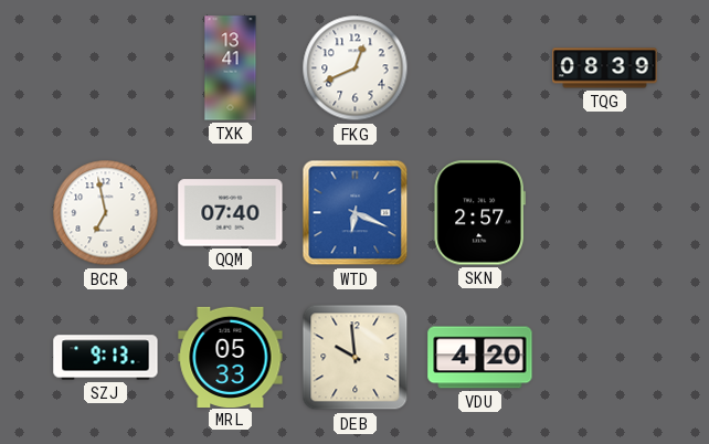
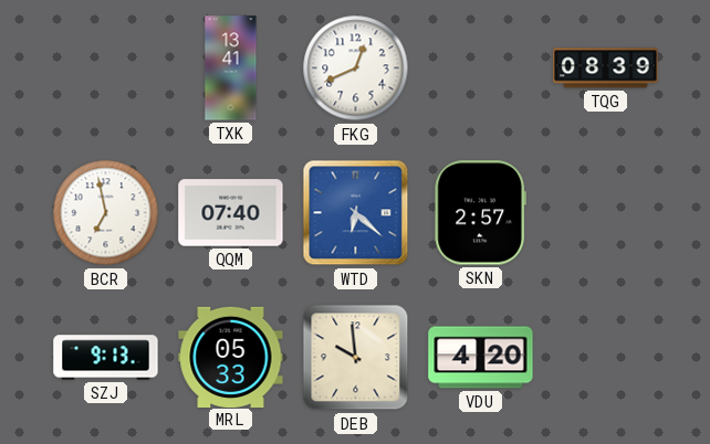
WTD: 6:19 -> 6:22 (356, 213)
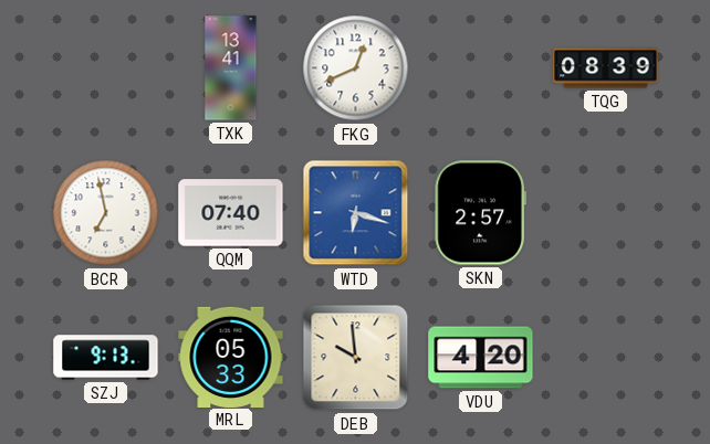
WTD: 6:22 -> 6:18 (356, 213)
